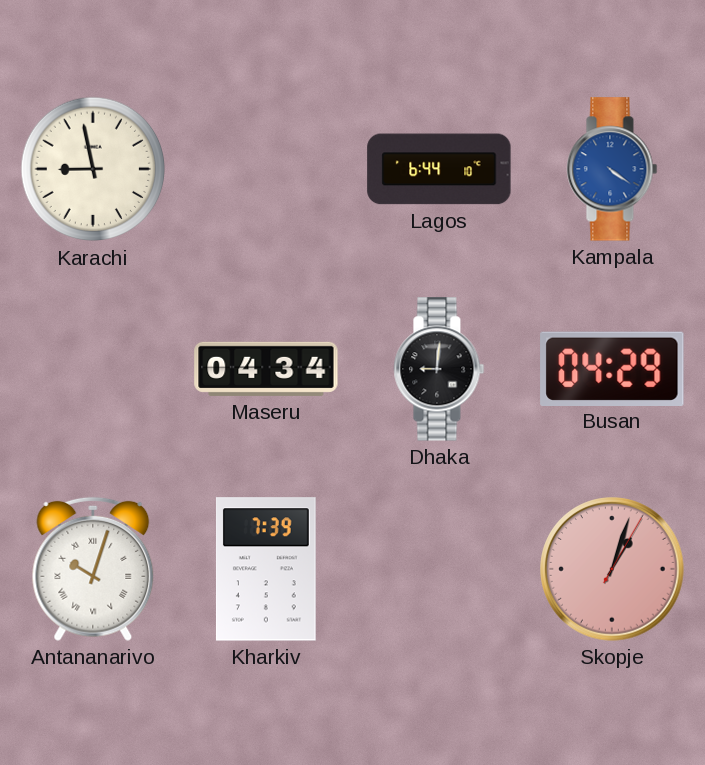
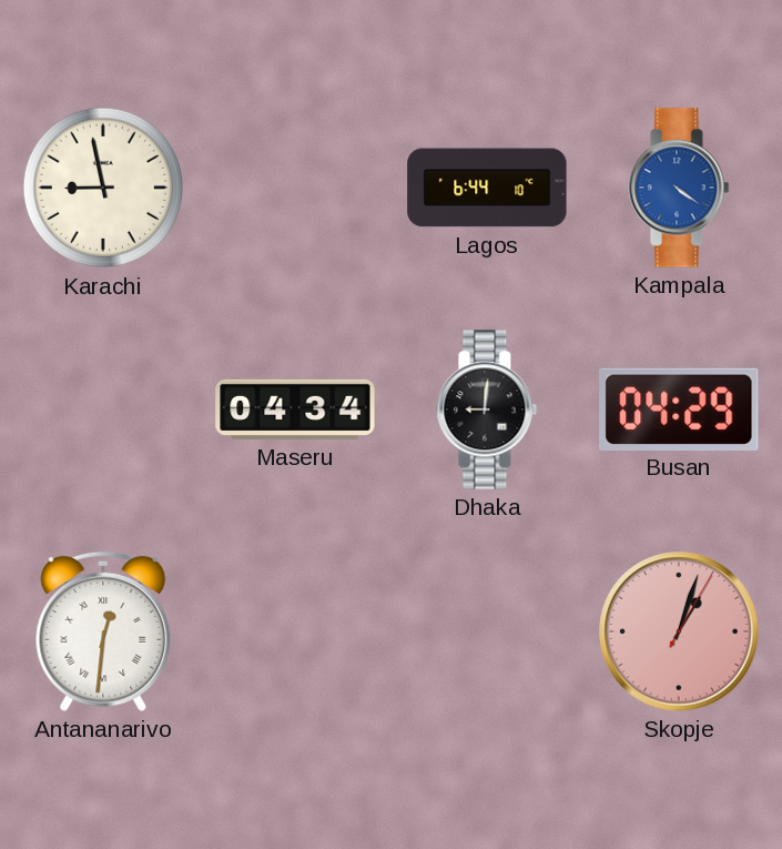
Antananarivo: 10:03 -> 12:31 (103, 631)
Kharkiv: 7:39 -> none (266, 569)
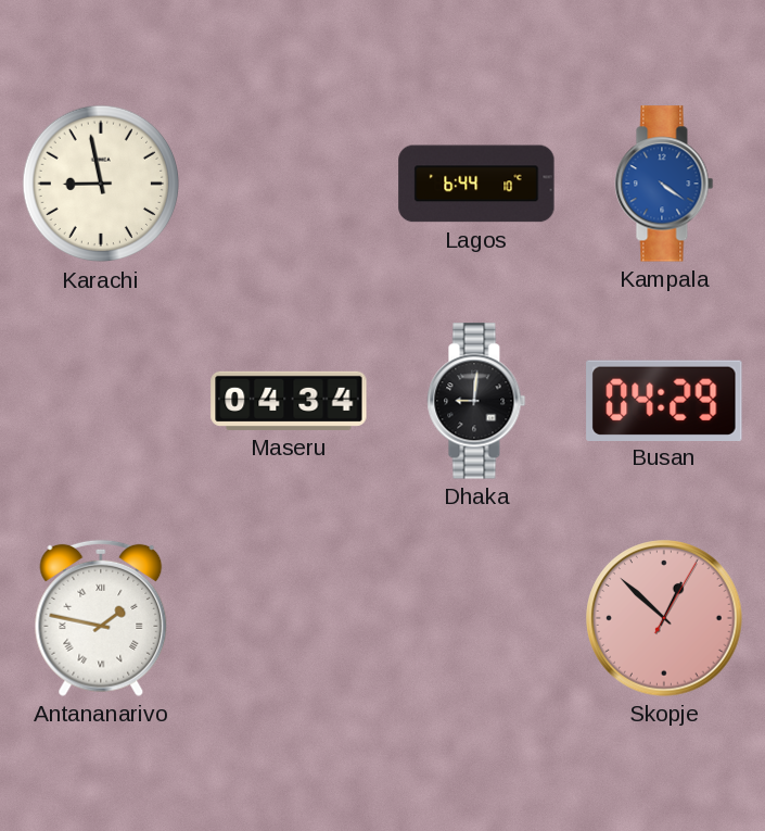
Antananarivo: 12:31 -> 1:47 (101, 618)
Skopje: 1:03 -> 12:52 (664, 618)
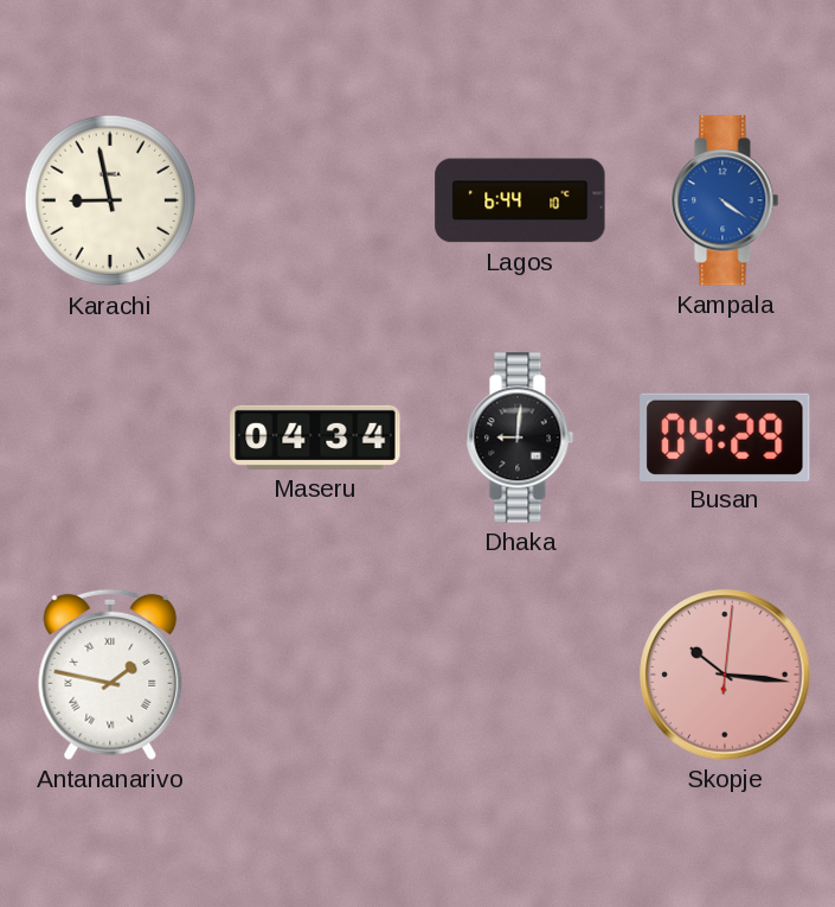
Skopje: 12:52 -> 10:16 (725, 675)
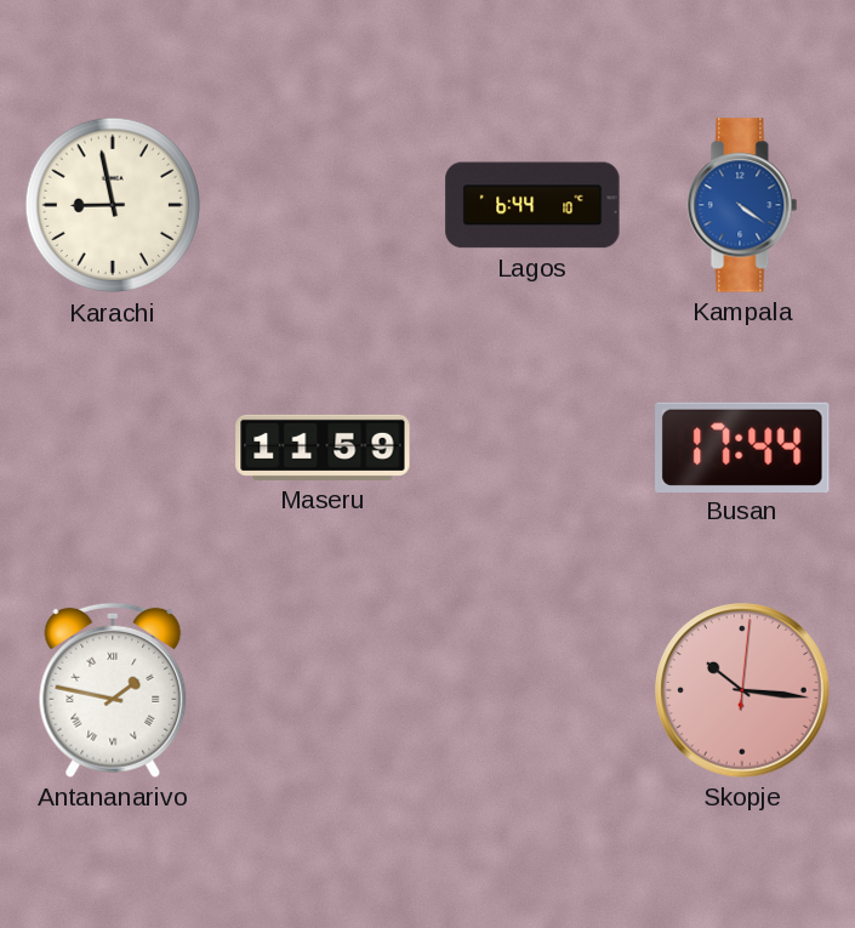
Maseru: 04:34 -> 11:59 (323, 448)
Dhaka: 9:01 -> none (520, 437)
Busan: 04:29 -> 17:44 (742, 446)
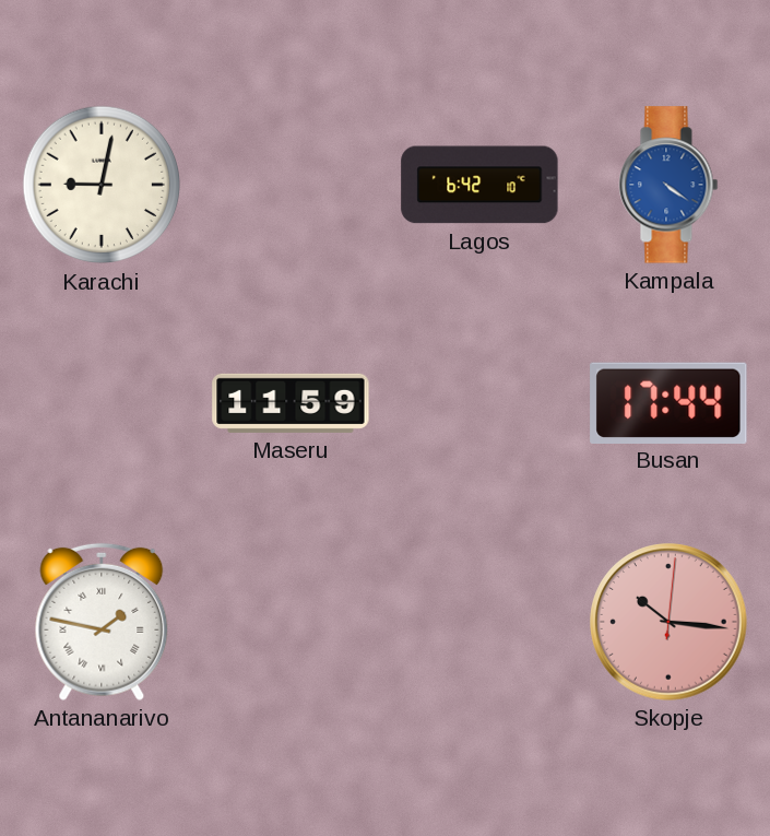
Karachi: 8:58 -> 9:02 (102, 185)
Lagos: 6:44 -> 6:42 (479, 185)
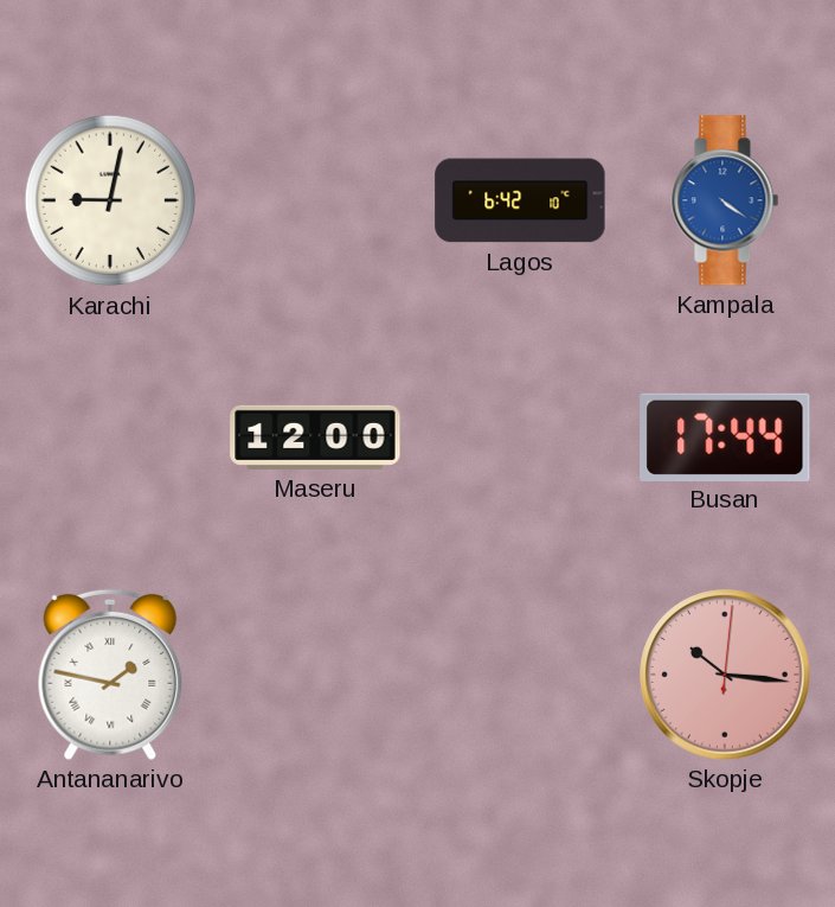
Maseru: 11:59 -> 12:00 (315, 437)
